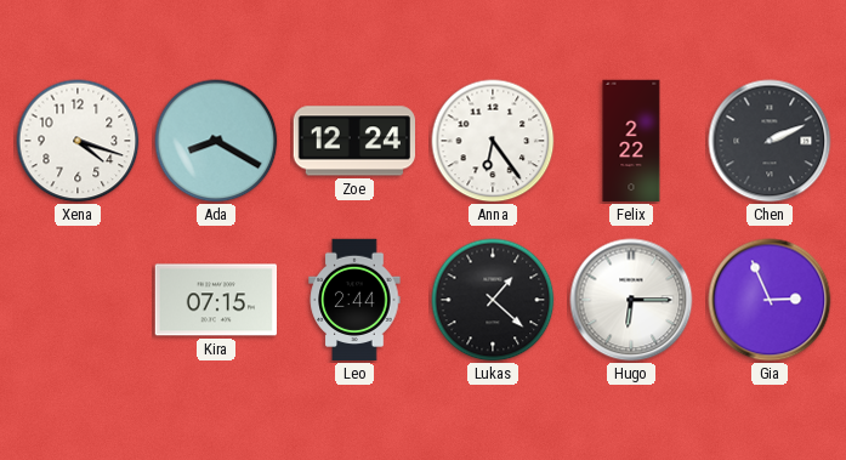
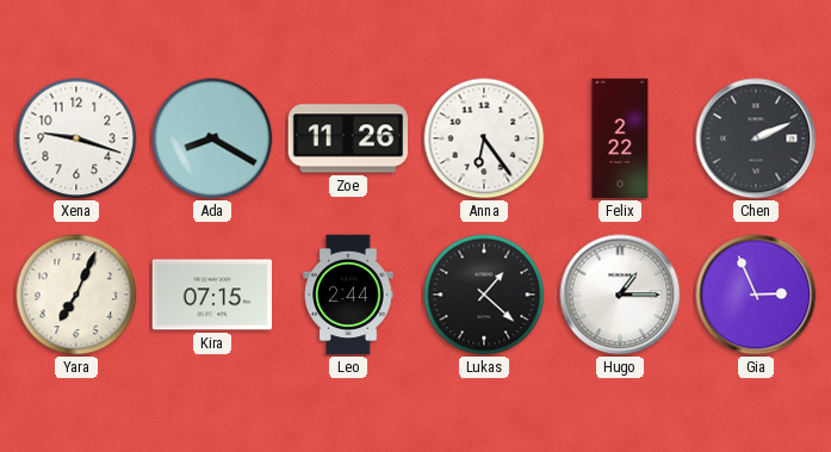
Xena: 4:18 -> 9:18 (76, 138)
Zoe: 12:24 -> 11:26 (347, 138)
Yara: none -> 7:04 (76, 295)
Hugo: 6:15 -> 1:15 (620, 295)
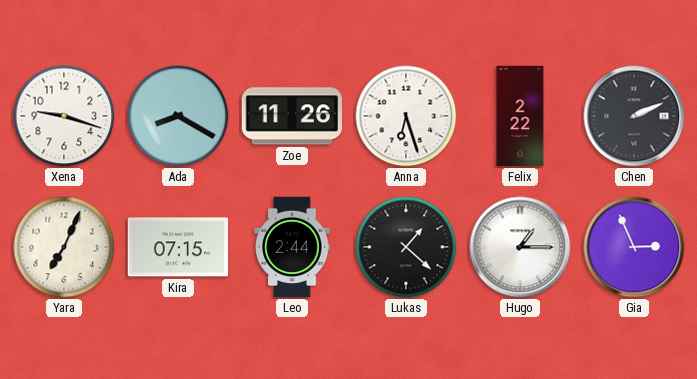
Anna: 6:24 -> 6:27 (406, 116)
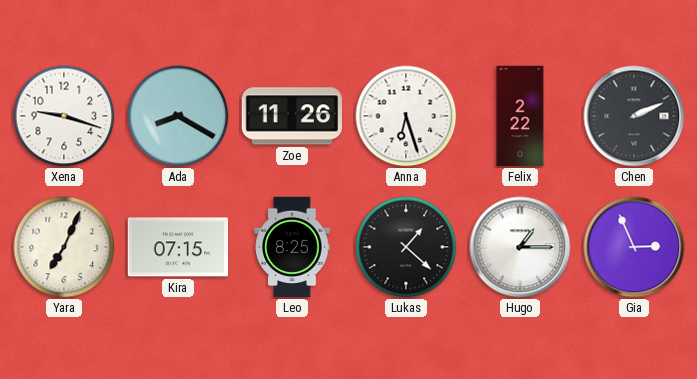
Leo: 2:44 -> 8:25 (292, 247)
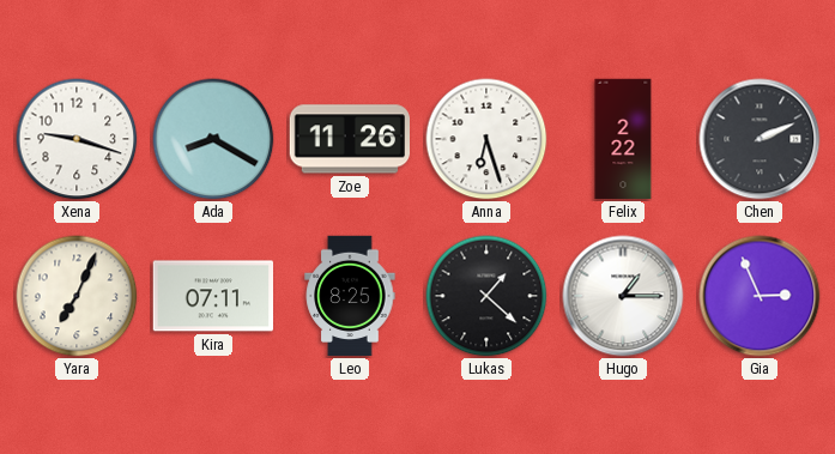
Kira: 07:15 -> 07:11 (212, 296)
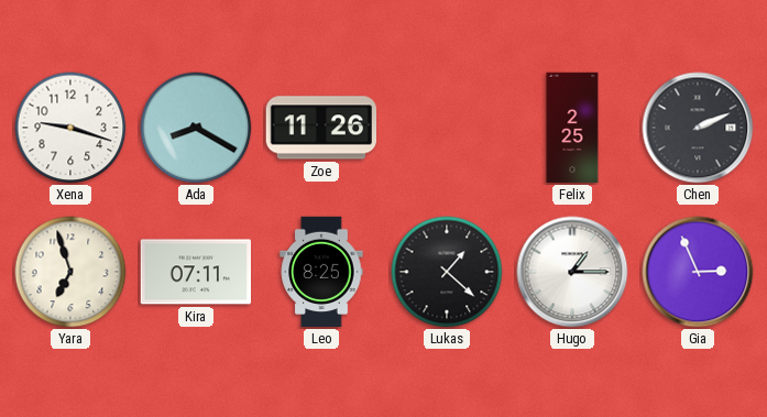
Anna: 6:27 -> none (486, 139)
Felix: 2:22 -> 2:25 (572, 128)
Yara: 7:04 -> 6:57 (70, 272)
